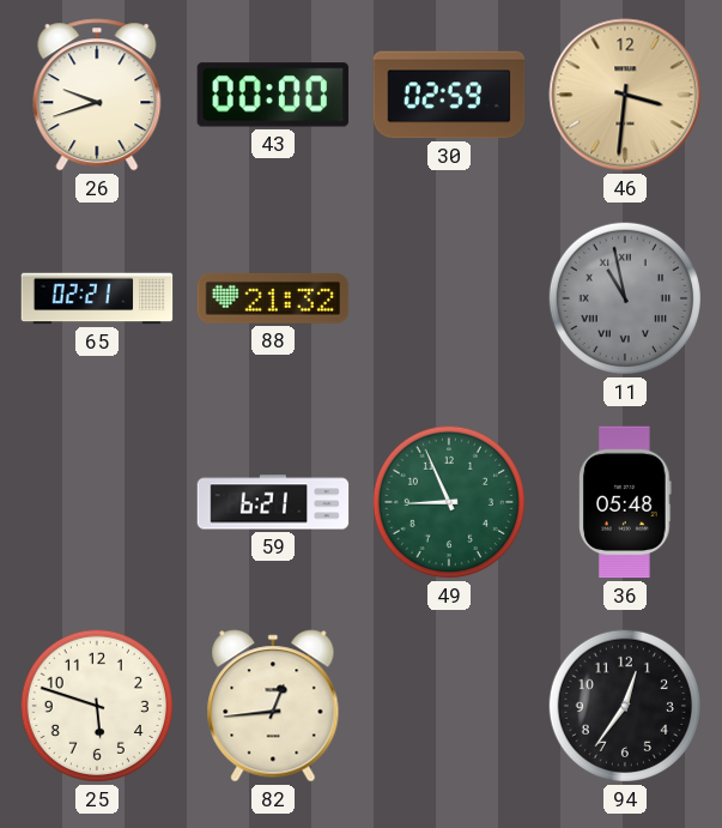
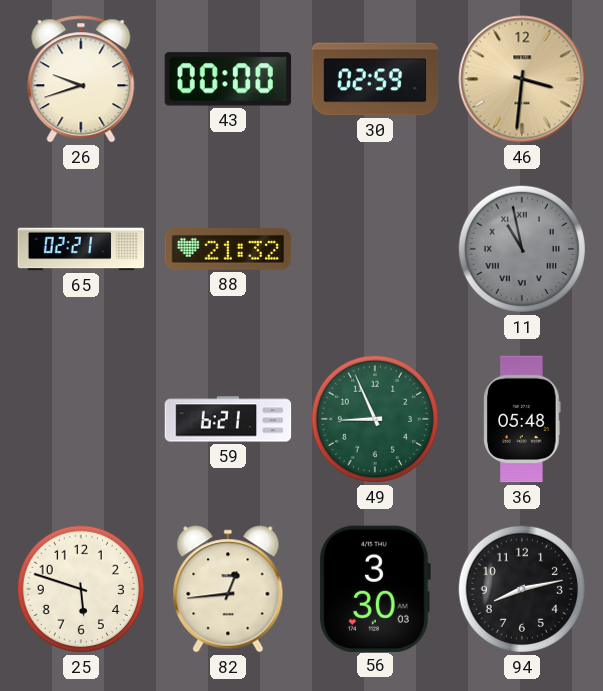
56: none -> 3:30 (375, 588)
94: 12:36 -> 8:13 (522, 589)
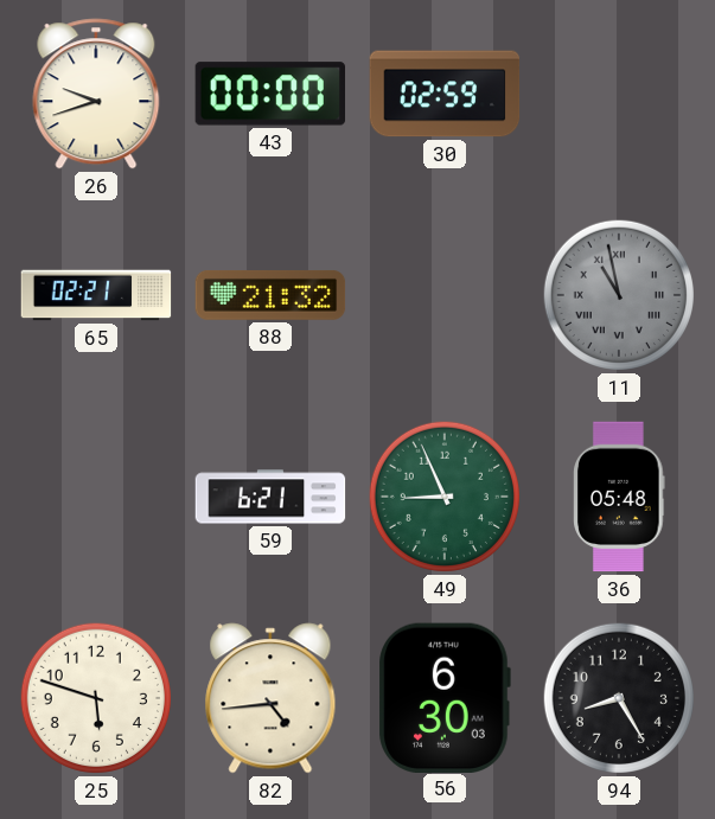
46: 3:31 -> none (522, 79)
82: 12:44 -> 4:44 (270, 698)
56: 3:30 -> 6:30 (445, 697)
94: 8:13 -> 8:25 (619, 698)
